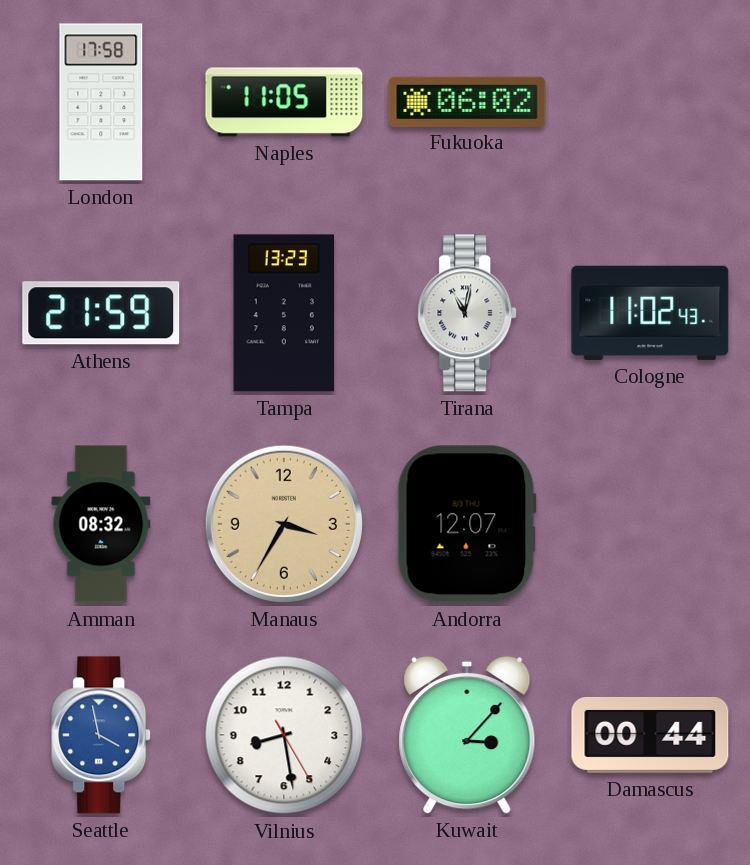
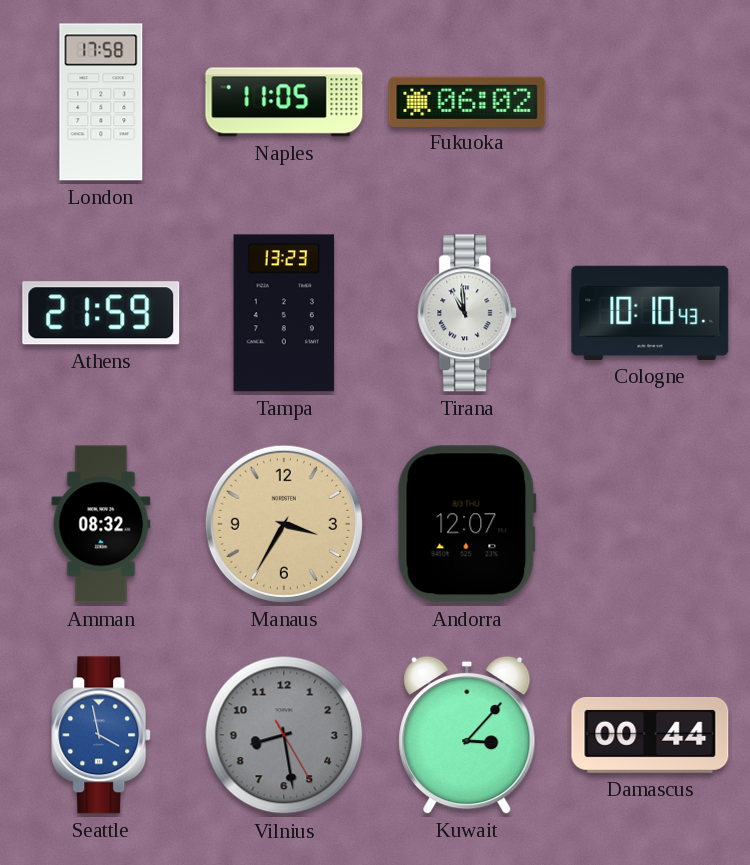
Tirana: 11:02 -> 10:59 (468, 313)
Cologne: 11:02 -> 10:10 (650, 313)
Vilnius dial: white -> grey (284, 735)
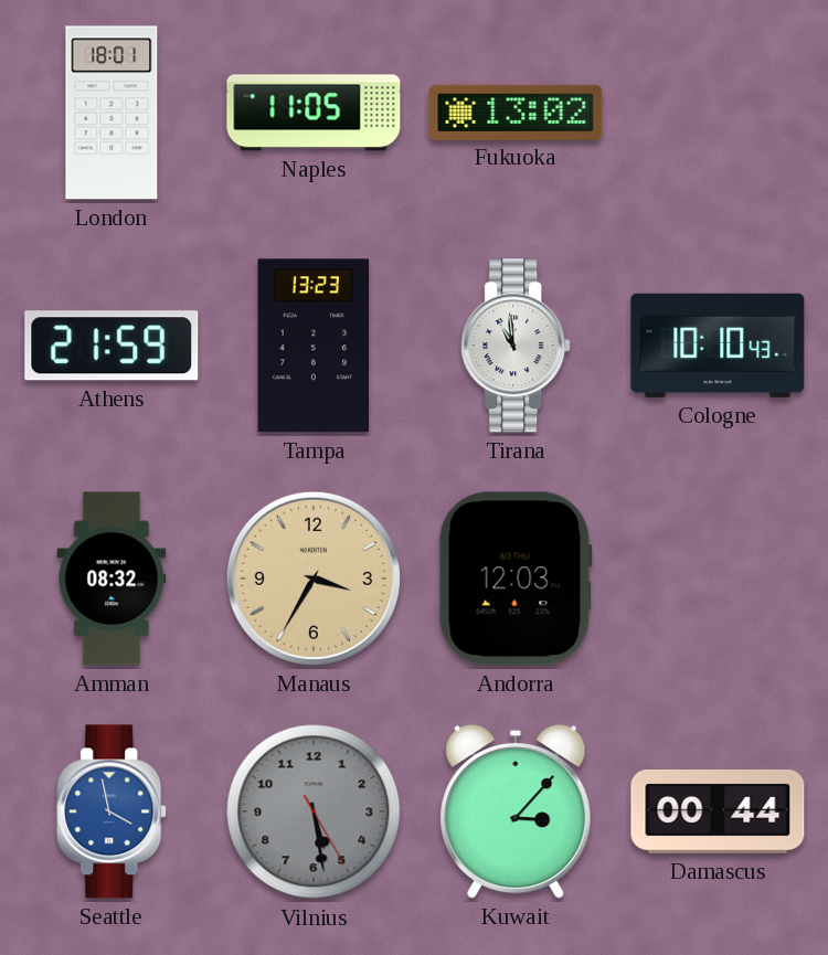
London: 17:58 -> 18:01 (112, 113)
Fukuoka: 06:02 -> 13:02 (516, 112)
Andorra: 12:07 -> 12:03 (516, 579)
Vilnius: 8:28 -> 5:28 (314, 811)
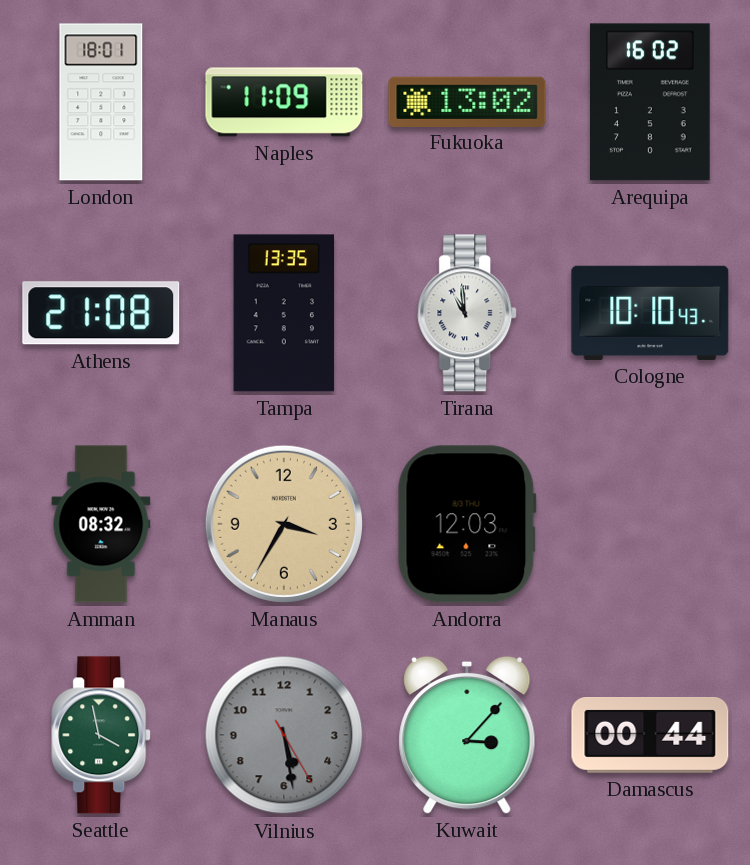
Naples: 11:05 -> 11:09 (284, 102)
Arequipa: none -> 16:02 (651, 102)
Athens: 21:59 -> 21:08 (101, 313)
Tampa: 13:23 -> 13:35 (284, 313)
Seattle dial: blue -> green (102, 735)
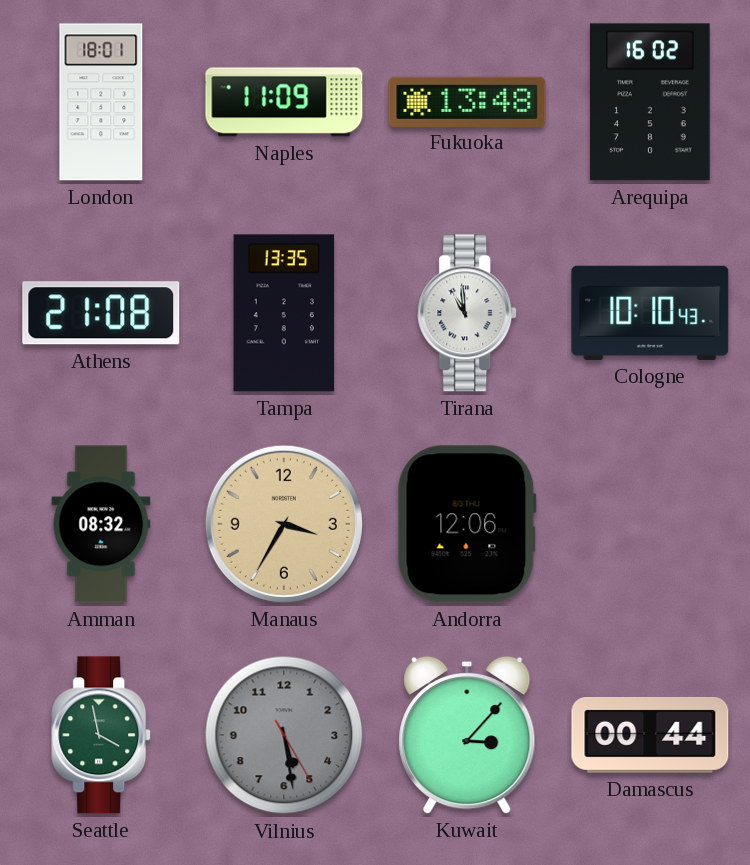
Fukuoka: 13:02 -> 13:48 (467, 101)
Andorra: 12:03 -> 12:06 (467, 524)
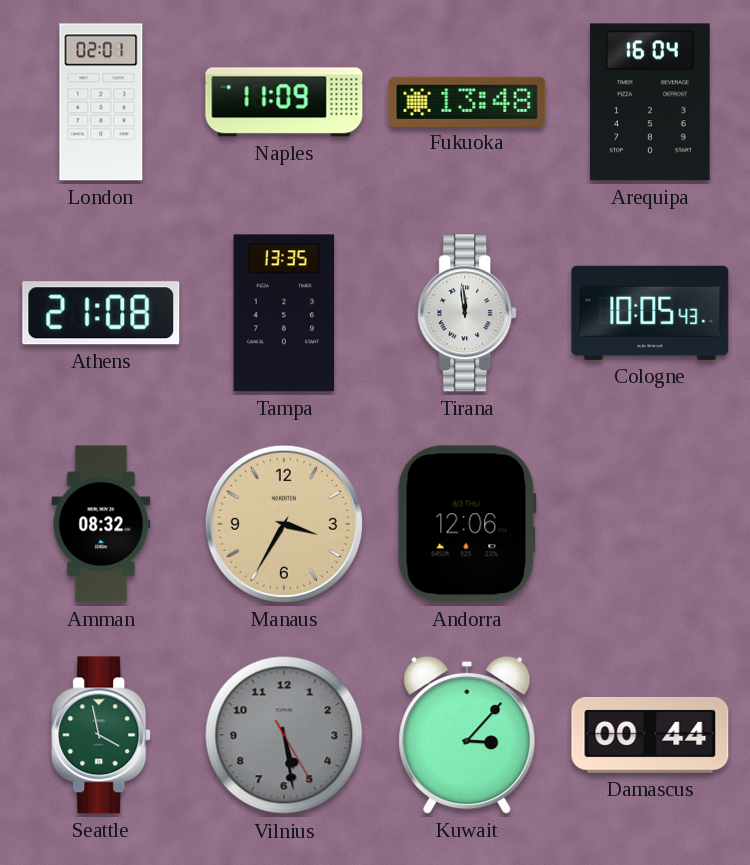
London: 18:01 -> 02:01 (101, 102)
Arequipa: 16:02 -> 16:04 (651, 102)
Tirana: 10:59 -> 11:59 (468, 313)
Cologne: 10:10 -> 10:05 (650, 313)
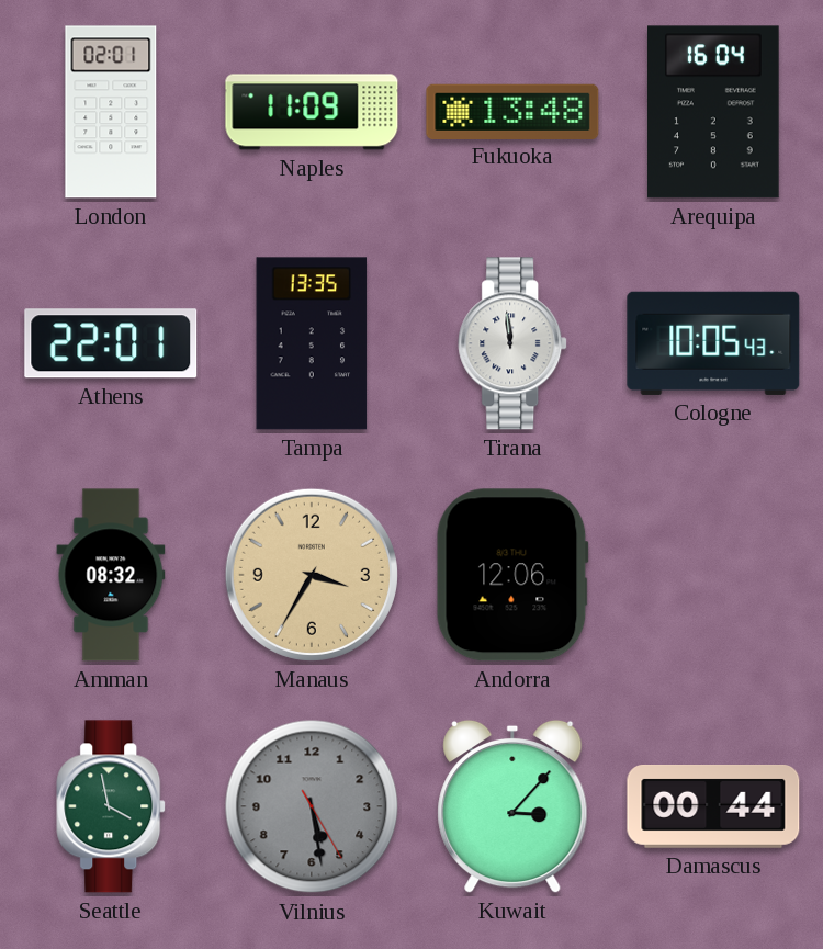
Athens: 21:08 -> 22:01 (111, 343)
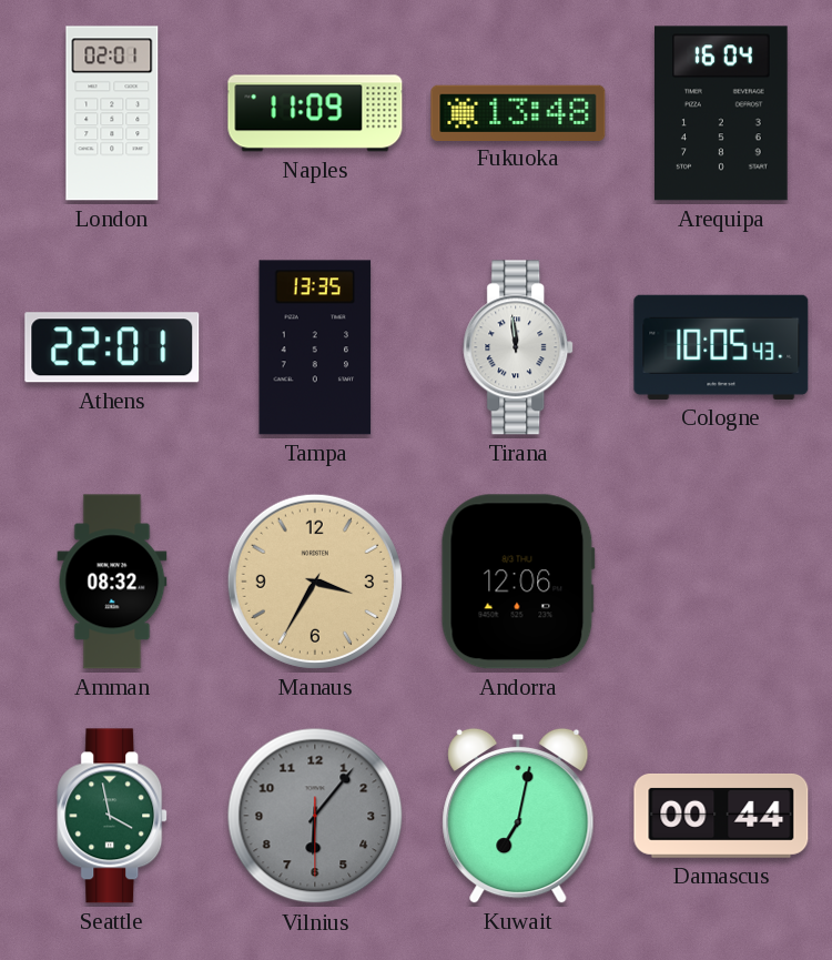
Vilnius: 5:28 -> 6:06 (315, 816)
Kuwait: 3:07 -> 7:02 (518, 816)
